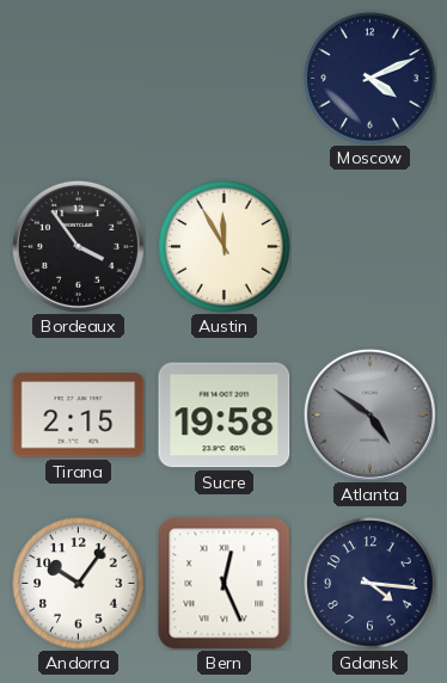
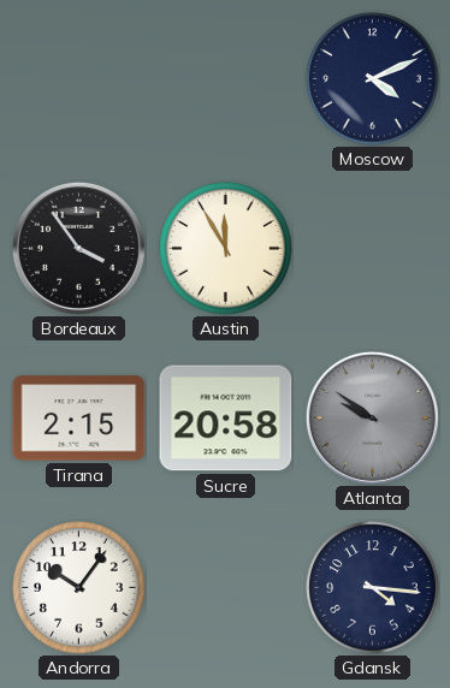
Sucre: 19:58 -> 20:58 (226, 419)
Atlanta: 4:51 -> 9:51 (372, 417)
Bern: 12:26 -> none (225, 584)
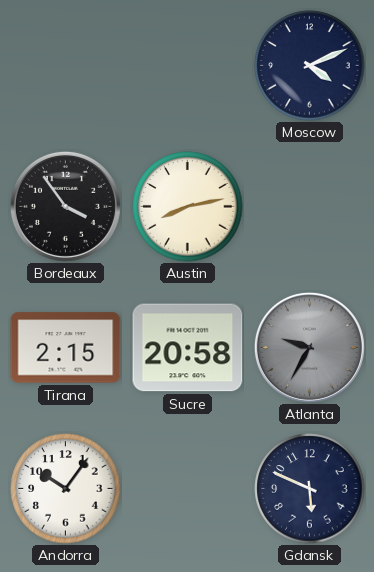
Austin: 11:55 -> 8:13 (188, 207)
Atlanta: 9:51 -> 9:35 (309, 347)
Gdansk: 4:16 -> 5:49 (310, 489)
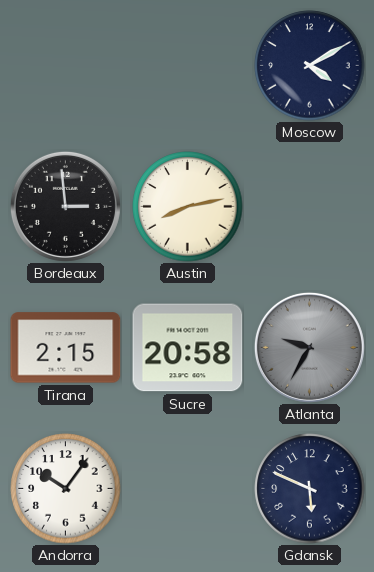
Moscow: 4:11 -> 4:10 (310, 66)
Bordeaux: 3:54 -> 2:59 (65, 206)
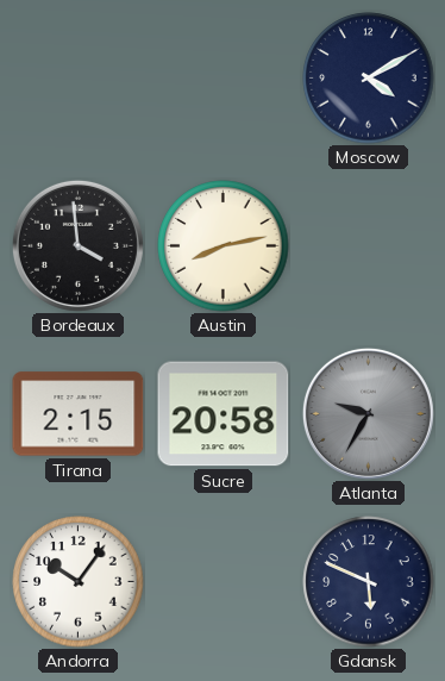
Bordeaux: 2:59 -> 3:59 (77, 245)
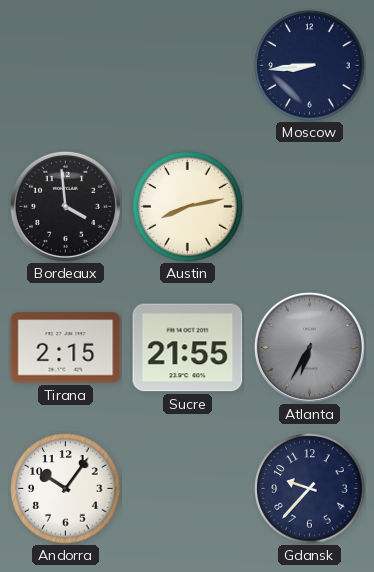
Moscow: 4:10 -> 8:44 (310, 66)
Sucre: 20:58 -> 21:55 (188, 348)
Atlanta: 9:35 -> 6:35 (309, 347)
Gdansk: 5:49 -> 9:37 (310, 489)
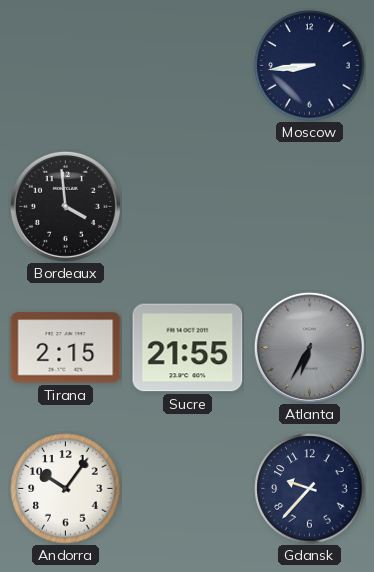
Austin: 8:13 -> none (188, 207)
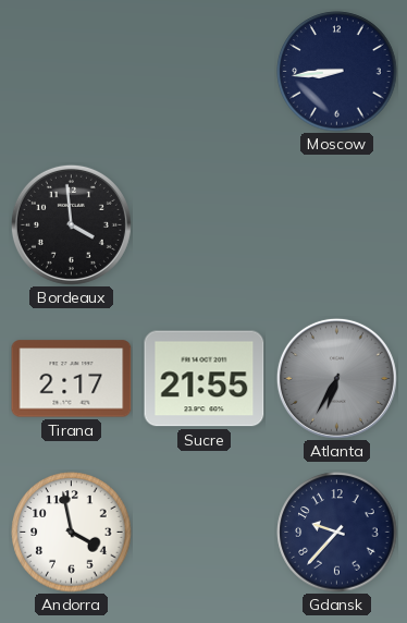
Tirana: 2:15 -> 2:17 (72, 379)
Andorra: 10:06 -> 3:58 (72, 533)
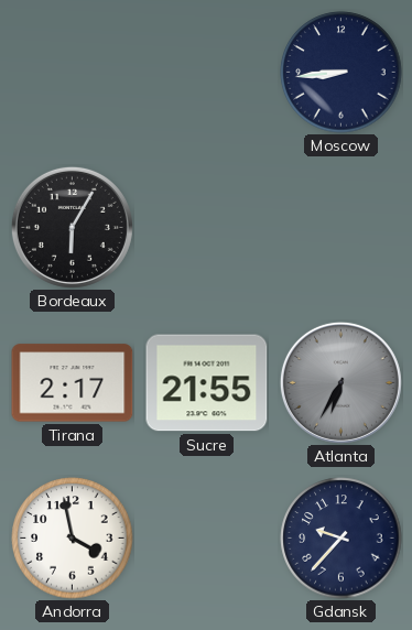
Bordeaux: 3:59 -> 6:05 (72, 227)
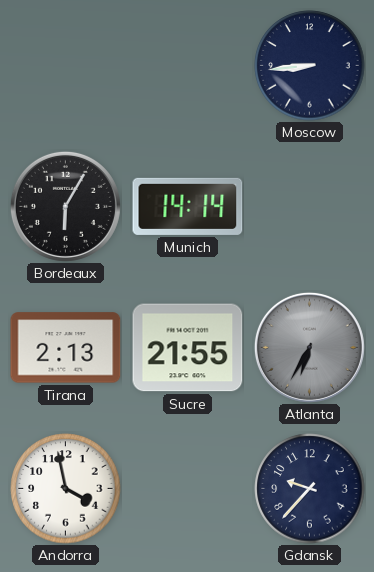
Munich: none -> 14:14 (188, 206)
Tirana: 2:17 -> 2:13 (66, 348)
